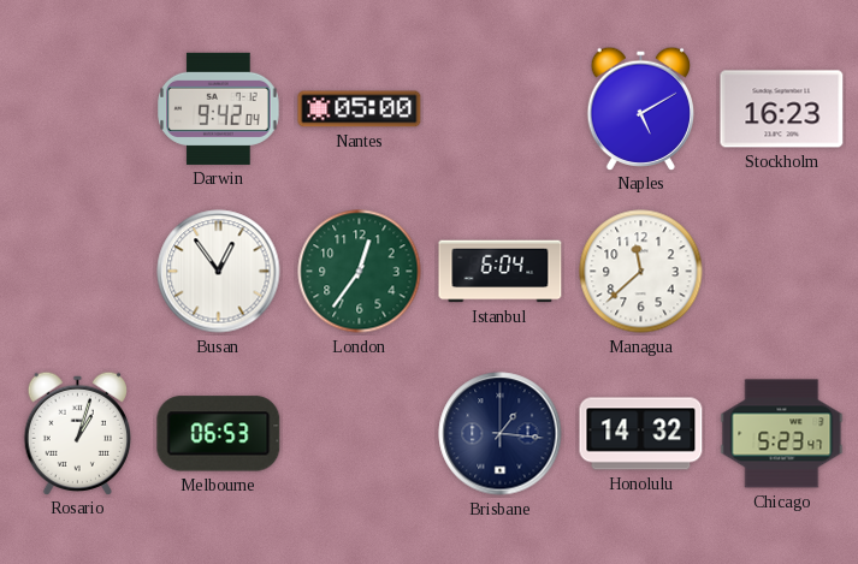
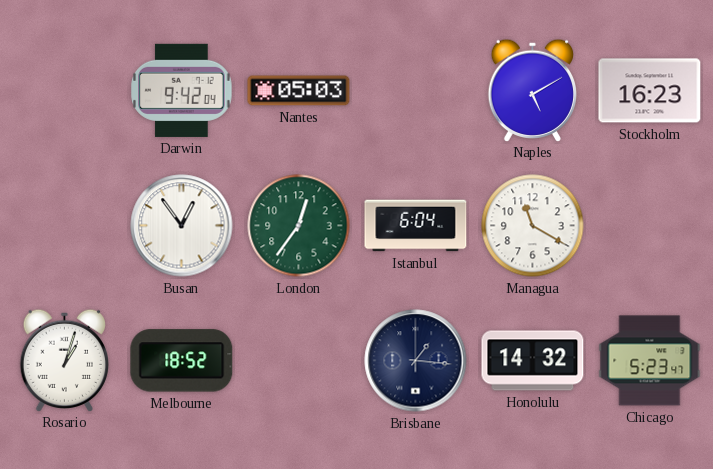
Nantes: 05:00 -> 05:03 (299, 91)
Managua: 11:38 -> 11:20 (533, 226)
Melbourne: 06:53 -> 18:52 (182, 361)
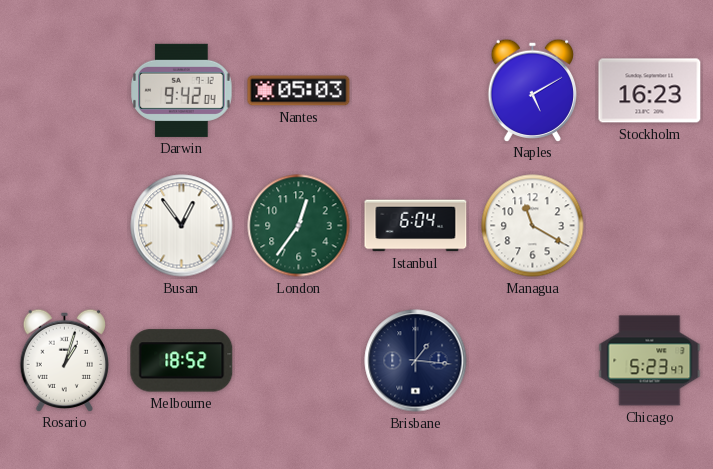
Honolulu: 14:32 -> none (533, 361)
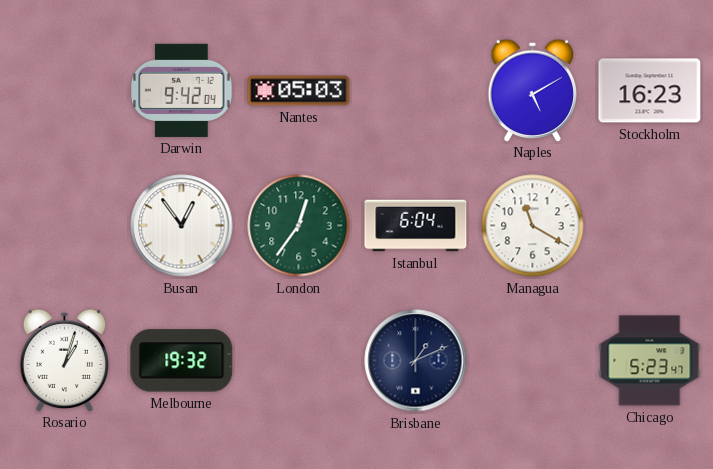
Melbourne: 18:52 -> 19:32 (182, 361)
Brisbane: 1:16 -> 1:11 (416, 361)
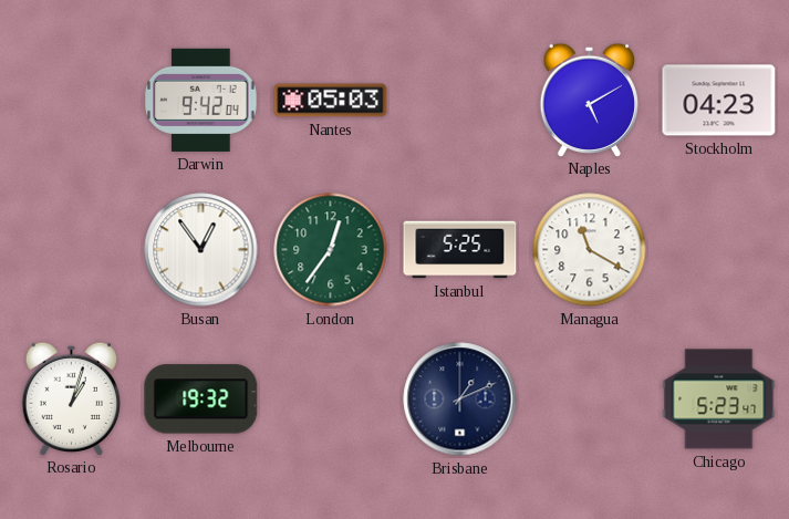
Stockholm: 16:23 -> 04:23 (719, 101)
Istanbul: 6:04 -> 5:25 (460, 250)
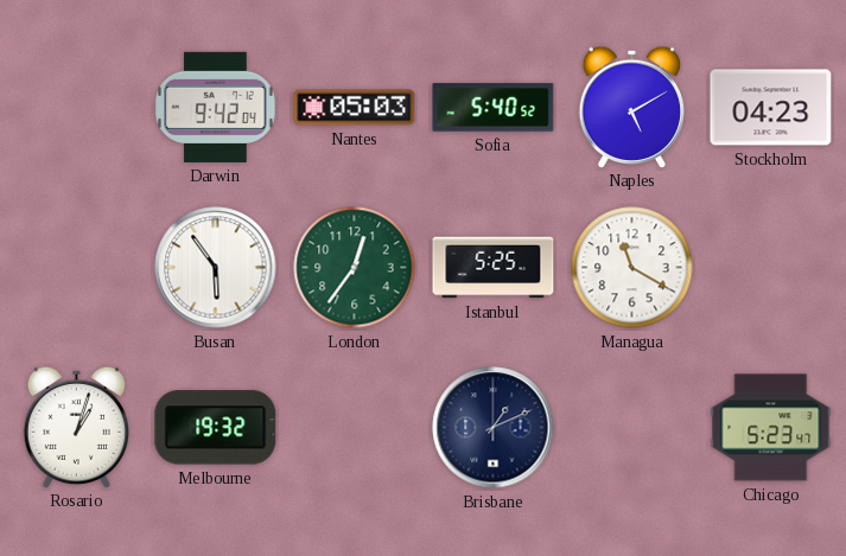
Sofia: none -> 5:40 (494, 108)
Busan: 12:54 -> 5:54 (216, 268)
